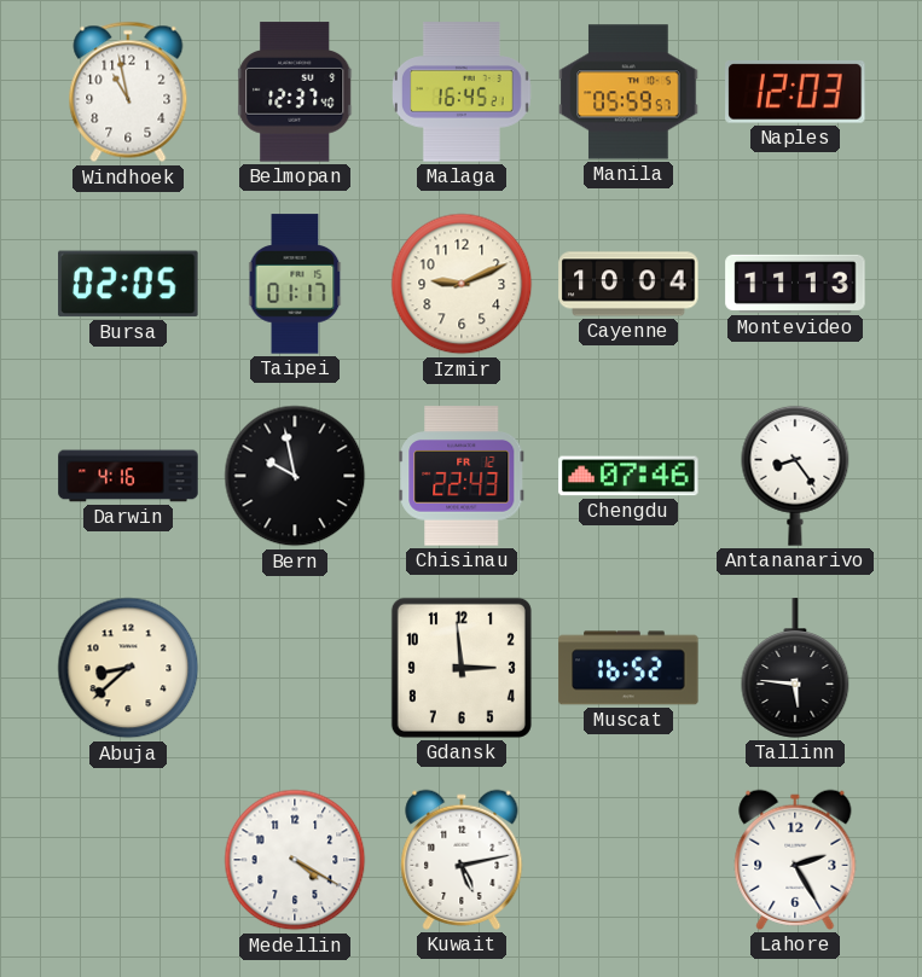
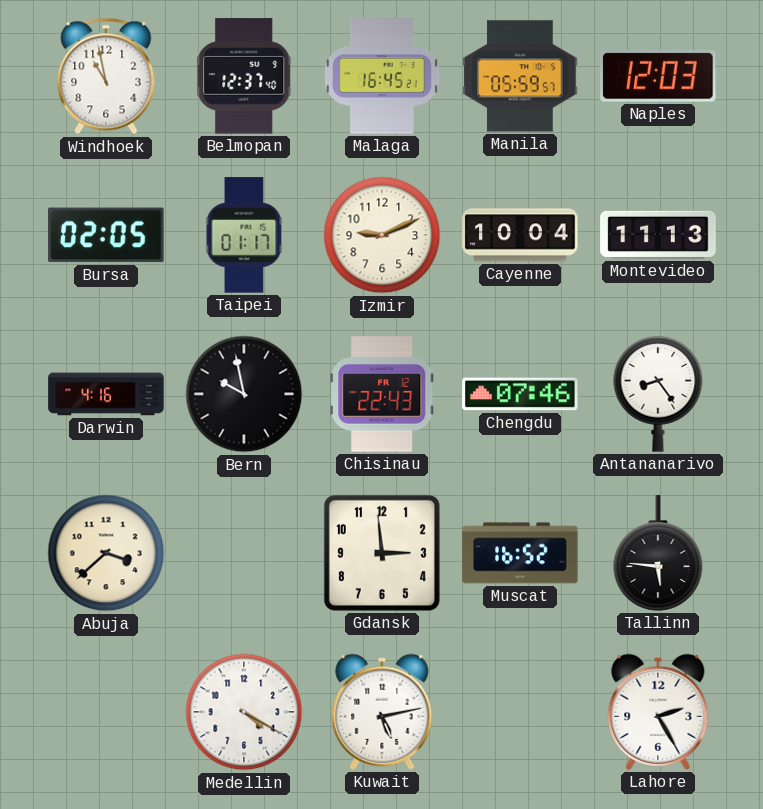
Abuja: 8:38 -> 3:38 (106, 553)
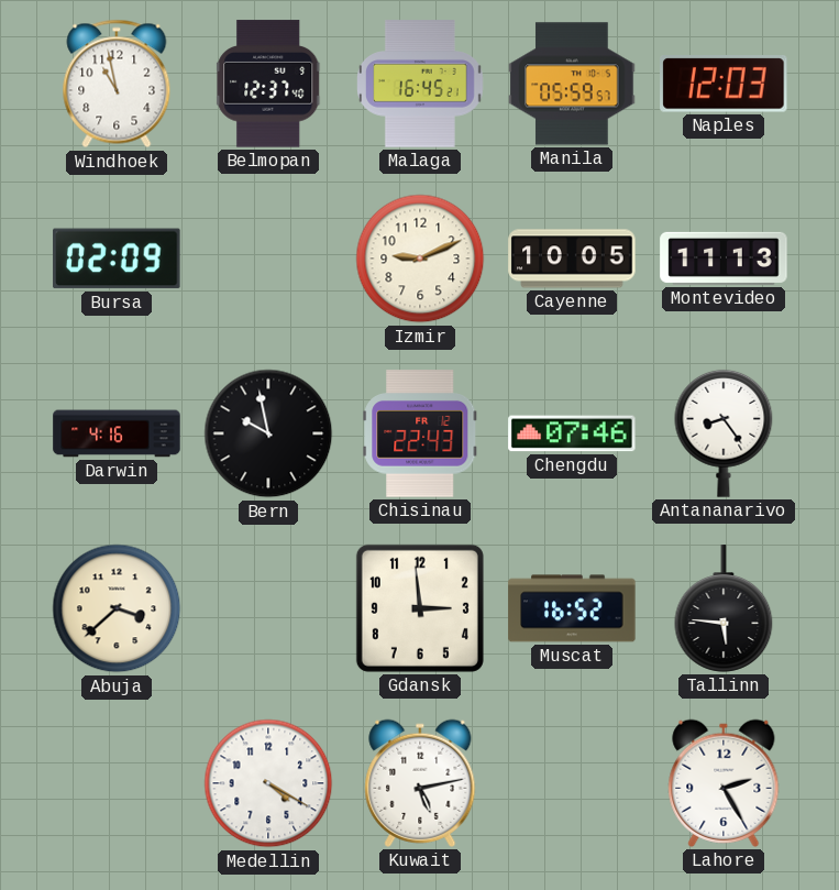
Bursa: 02:05 -> 02:09 (117, 259)
Taipei: 01:17 -> none (244, 235)
Cayenne: 10:04 -> 10:05 (572, 259)
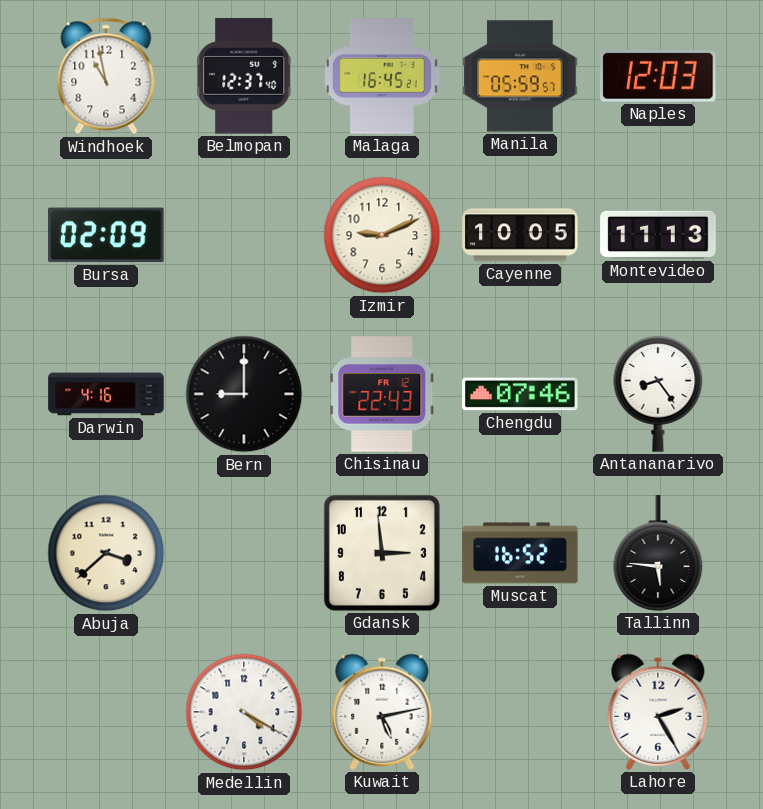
Bern: 9:58 -> 9:00 (244, 394)
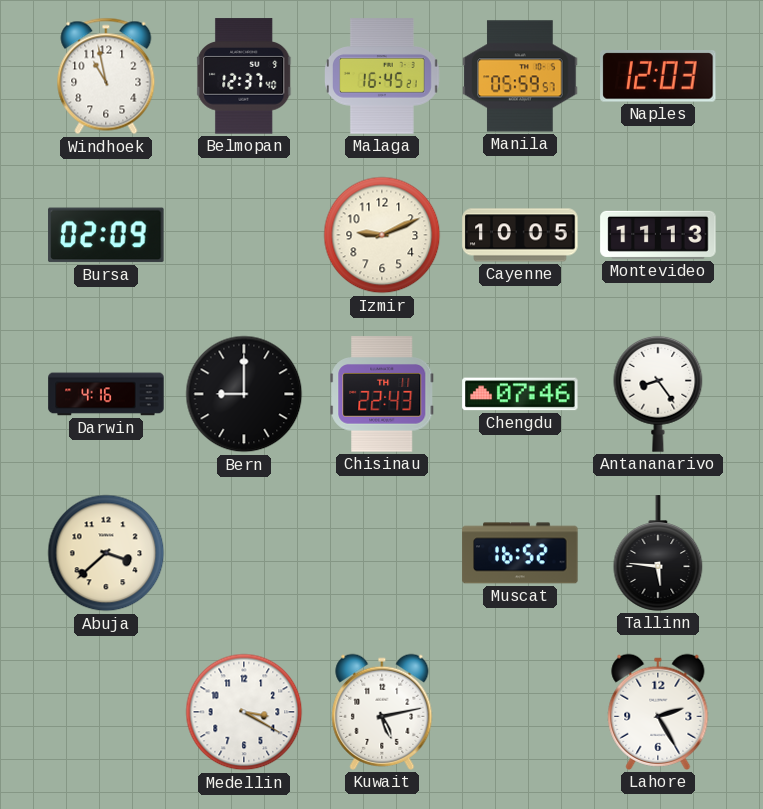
Chisinau date: FR 12 -> TH 11 (382, 394)
Gdansk: 2:59 -> none (382, 553)
Medellin: 4:20 -> 3:20 (244, 712)
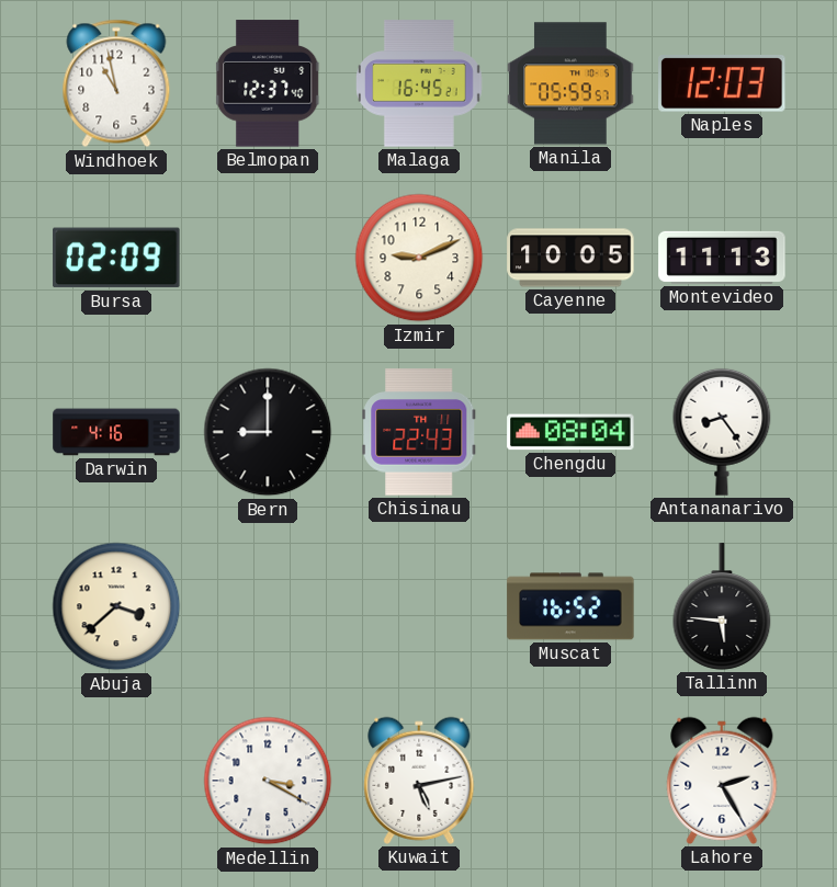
Chengdu: 07:46 -> 08:04 (570, 432)
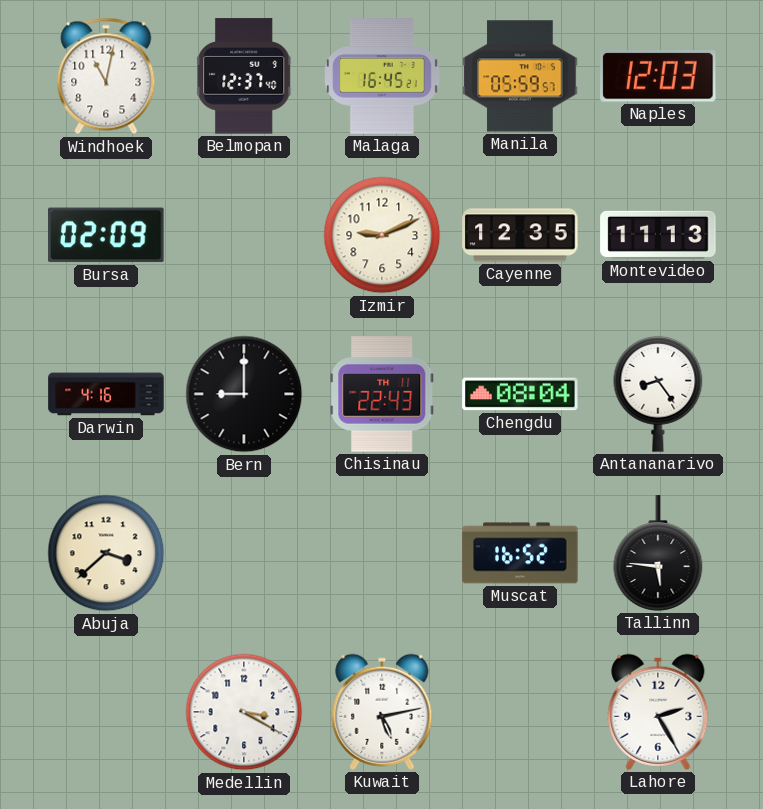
Windhoek: 10:58 -> 11:02 (106, 76)
Cayenne: 10:05 -> 12:35 (520, 235)
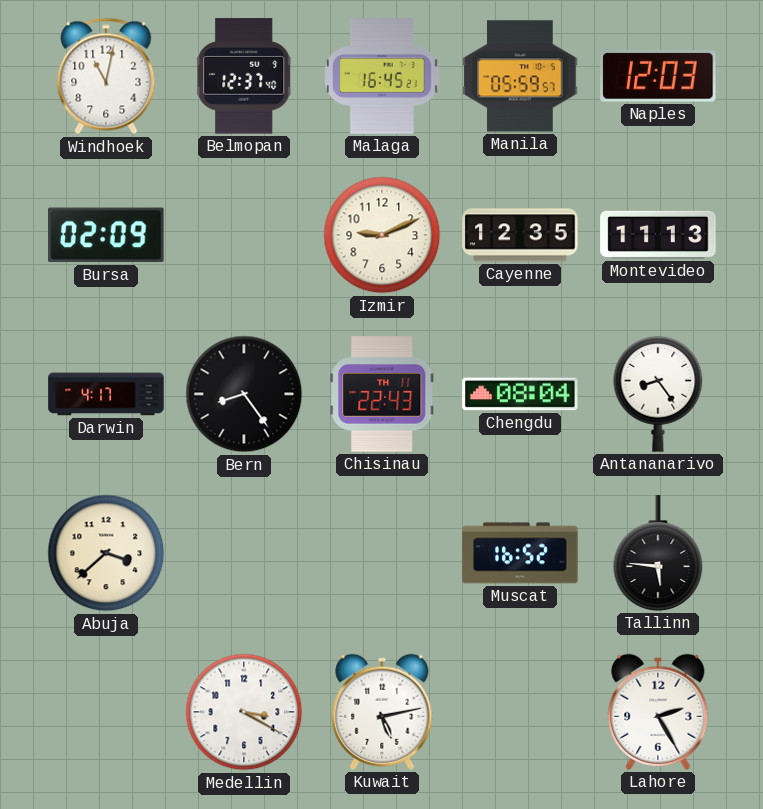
Darwin: 4:16 -> 4:17 (106, 394)
Bern: 9:00 -> 8:24 (244, 394)
